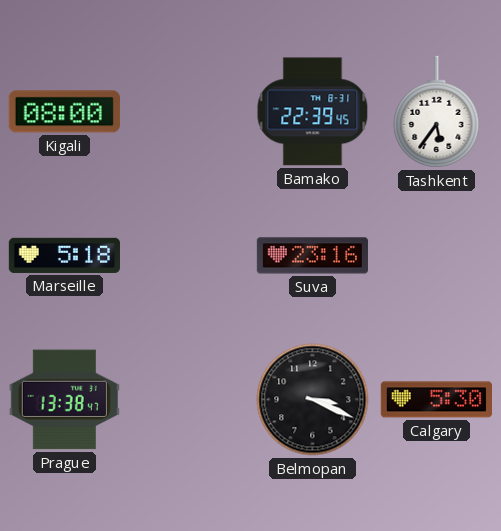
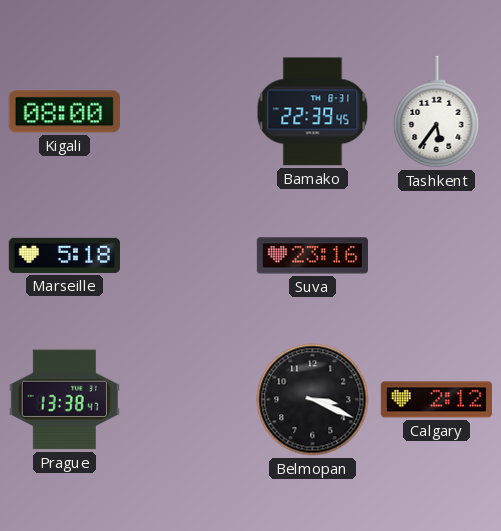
Calgary: 5:30 -> 2:12 (436, 400)
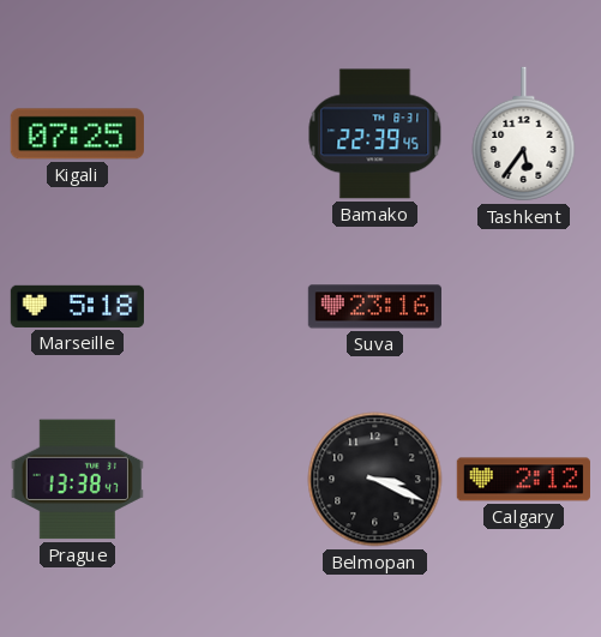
Kigali: 08:00 -> 07:25 (77, 134)
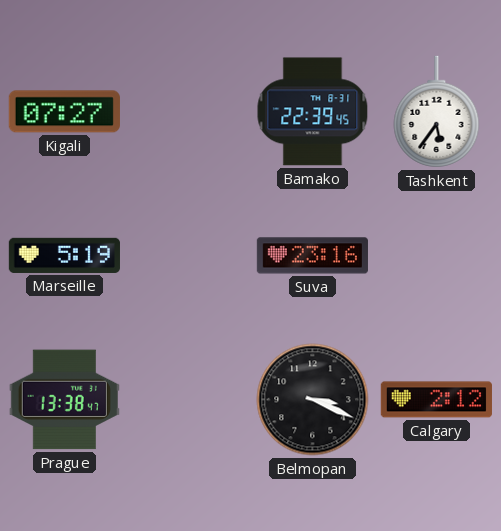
Kigali: 07:25 -> 07:27 (64, 112)
Marseille: 5:18 -> 5:19 (64, 255)
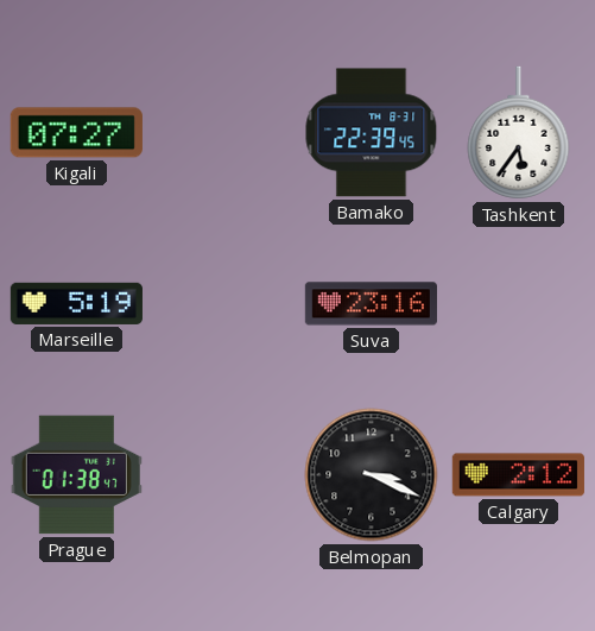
Prague: 13:38 -> 01:38 (76, 475)
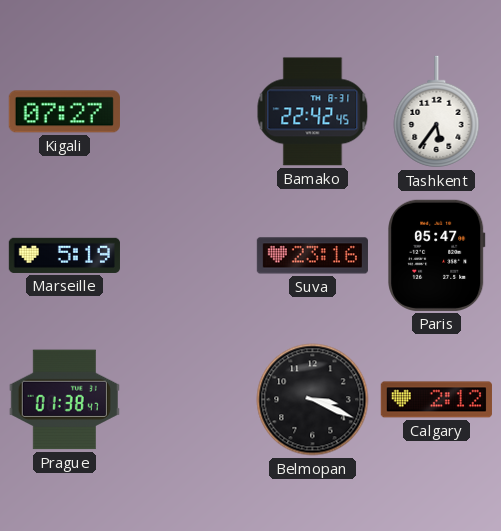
Bamako: 22:39 -> 22:42 (313, 112)
Paris: none -> 05:47 (437, 255)
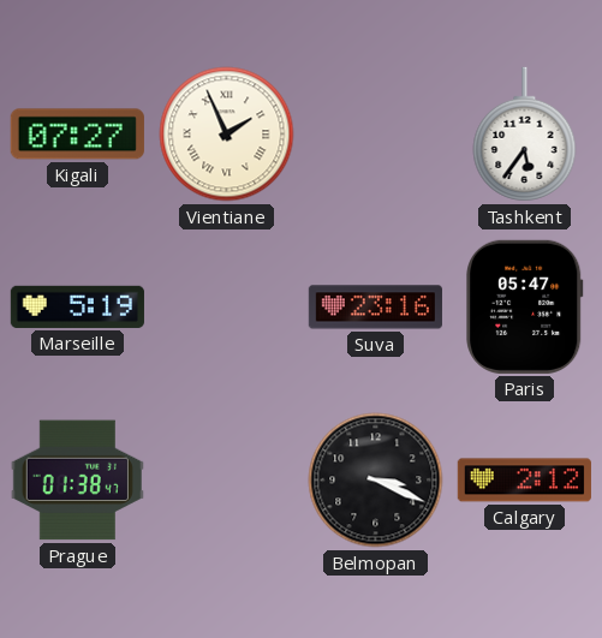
Vientiane: none -> 1:56 (227, 135)
Bamako: 22:42 -> none (313, 112)
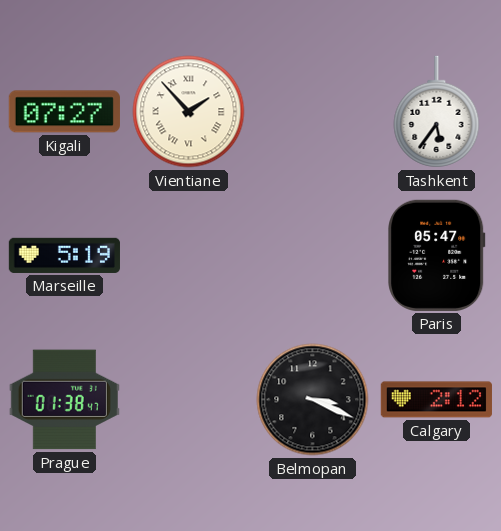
Vientiane: 1:56 -> 1:53 (189, 112)
Suva: 23:16 -> none (375, 308)
